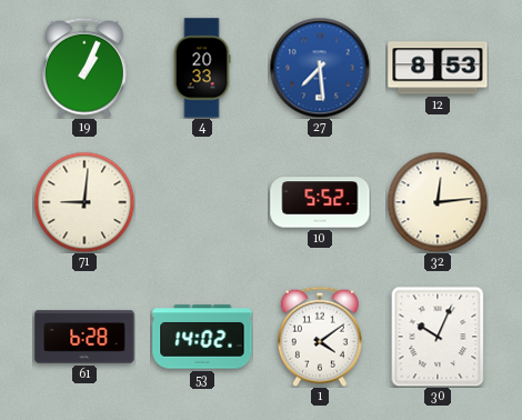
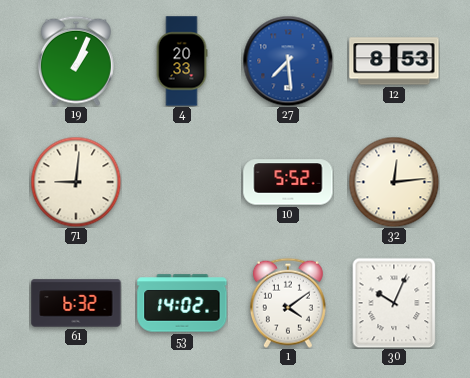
61: 6:28 -> 6:32 (76, 303)
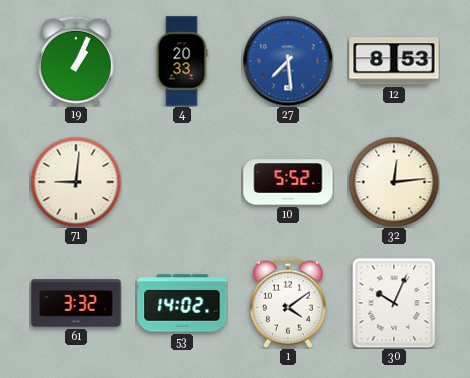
61: 6:32 -> 3:32 (76, 303)
